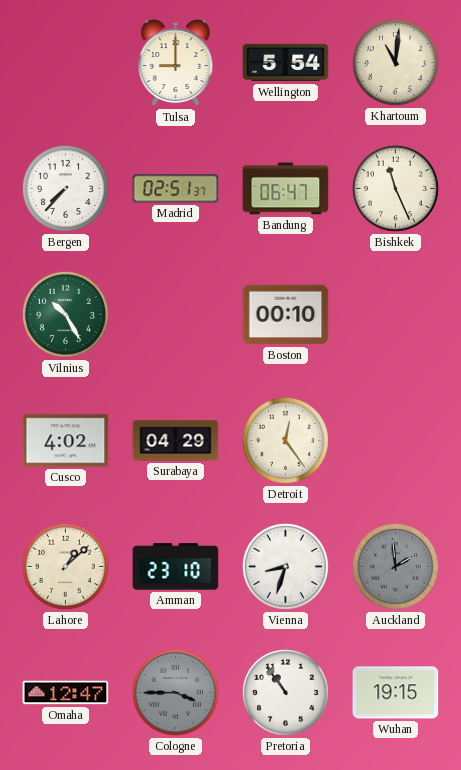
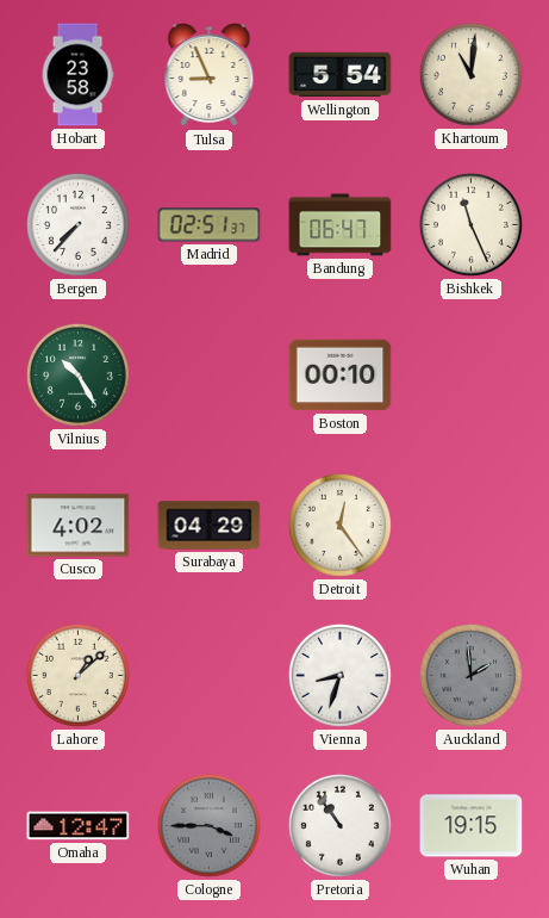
Hobart: none -> 23:58 (77, 75)
Tulsa: 9:00 -> 8:56 (210, 75)
Amman: 23:10 -> none (176, 567)
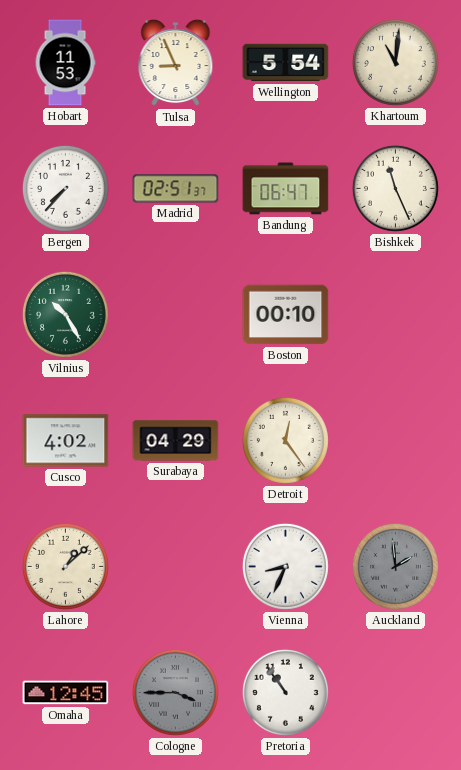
Hobart: 23:58 -> 11:53 (65, 63)
Vienna: 8:33 -> 8:34 (285, 566)
Omaha: 12:47 -> 12:45 (66, 693)
Wuhan: 19:15 -> none (472, 826)
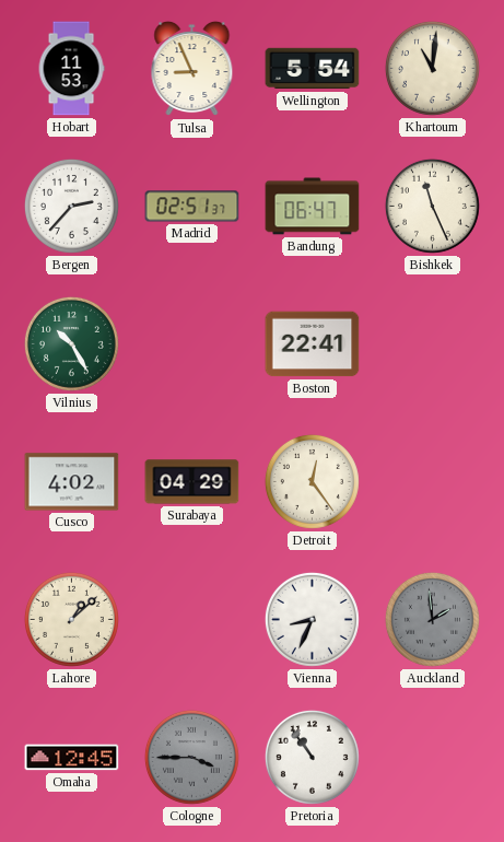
Bergen: 7:37 -> 2:37 (71, 206)
Boston: 00:10 -> 22:41 (313, 344)
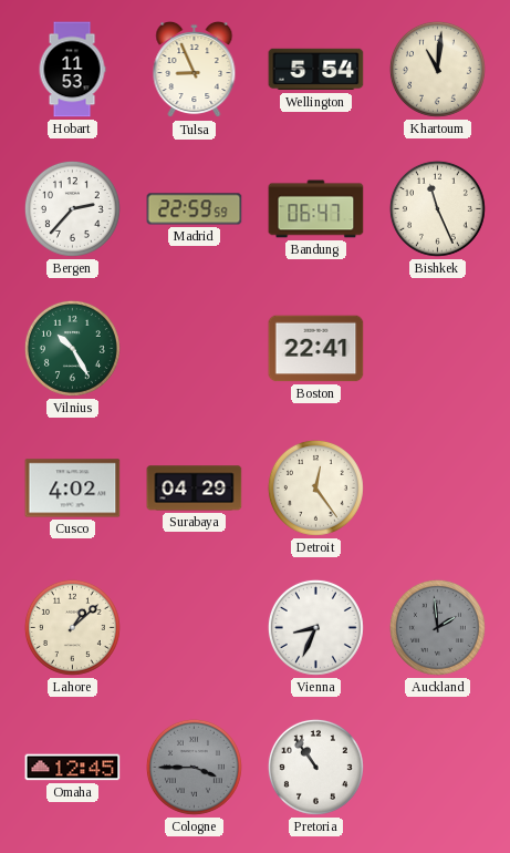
Madrid: 02:51 -> 22:59 (195, 209)
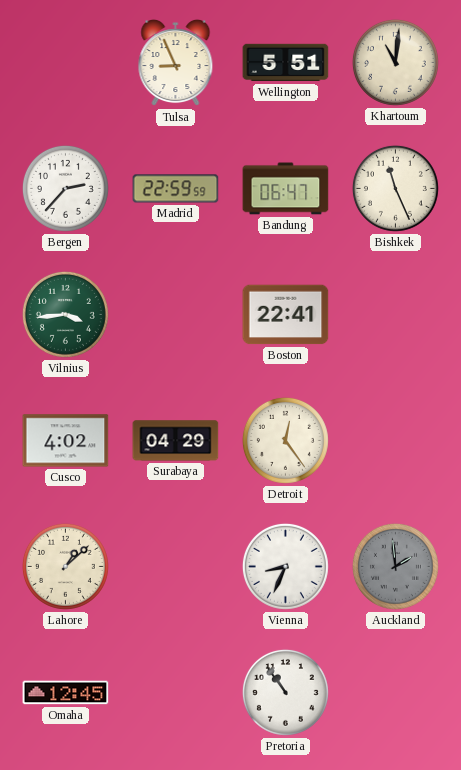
Hobart: 11:53 -> none (72, 70)
Wellington: 5:54 -> 5:51 (286, 63)
Vilnius: 10:25 -> 3:44 (65, 314)
Cologne: 3:45 -> none (194, 767)
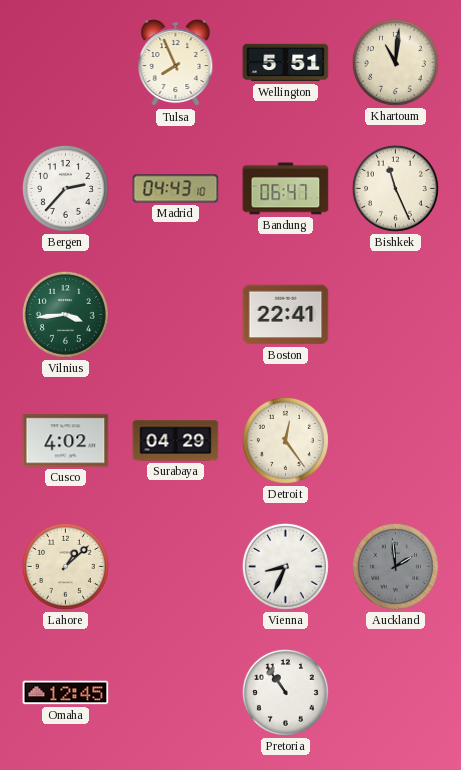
Tulsa: 8:56 -> 7:56 (176, 63)
Madrid: 22:59 -> 04:43 (176, 189)
